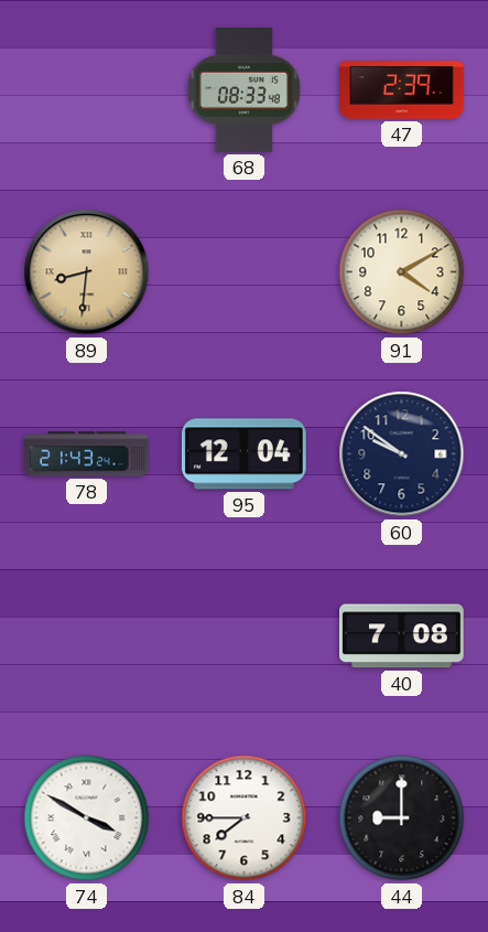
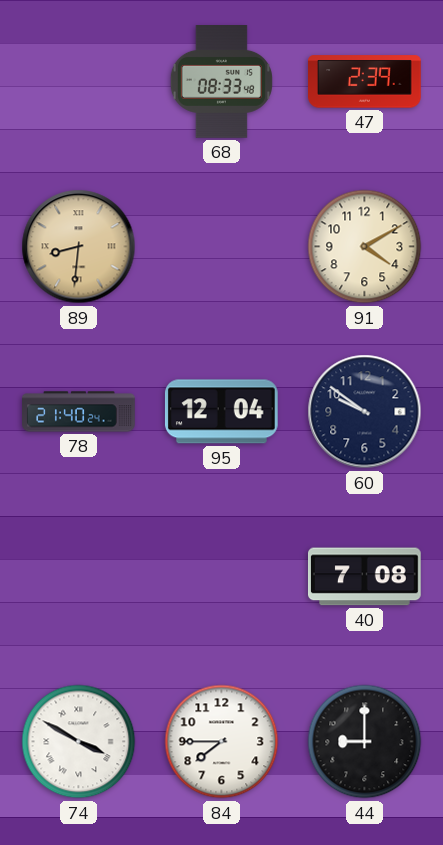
78: 21:43 -> 21:40 (79, 412)
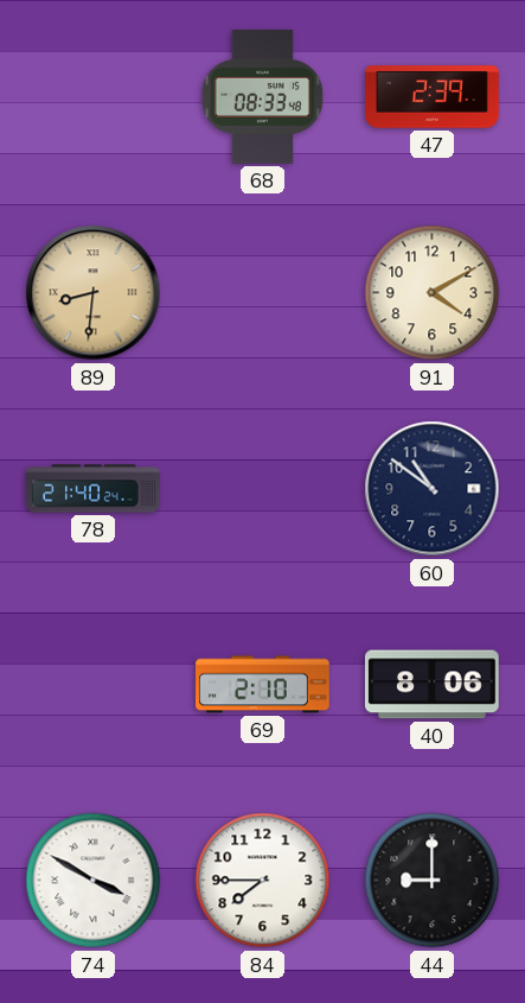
95: 12:04 -> none (221, 412)
60: 9:51 -> 10:51 (433, 489)
69: none -> 2:10 (263, 685)
40: 7:08 -> 8:06 (433, 685)
